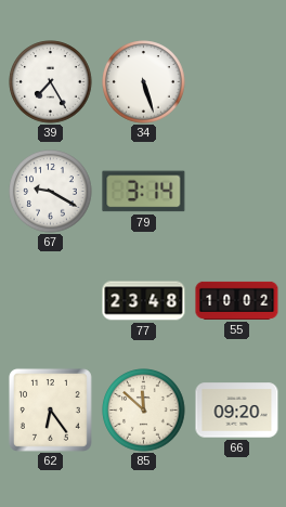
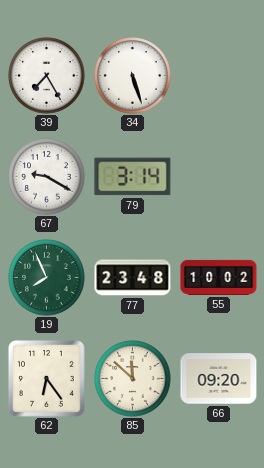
19: none -> 7:56 (47, 278)
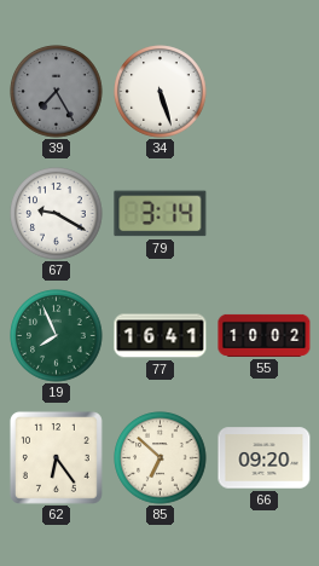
39 dial: white -> grey (57, 92)
77: 23:48 -> 16:41 (161, 336)
85: 11:52 -> 6:52 (161, 458)
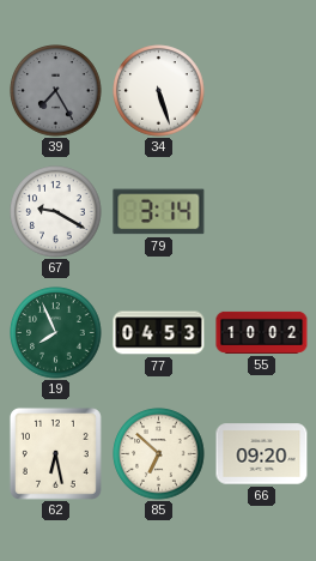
77: 16:41 -> 04:53 (159, 333)
62: 6:24 -> 6:28 (55, 453)
